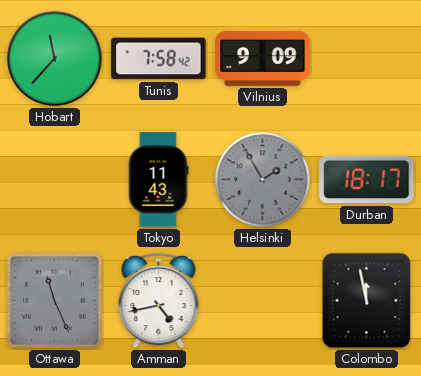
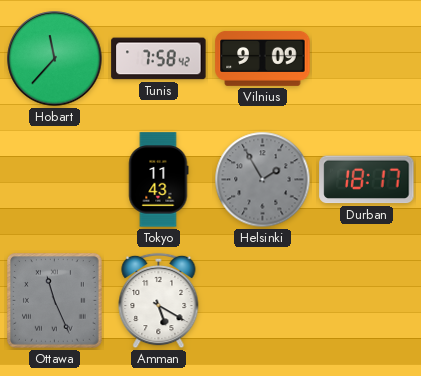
Amman: 4:43 -> 5:20 (159, 301)
Colombo: 11:58 -> none (367, 301)
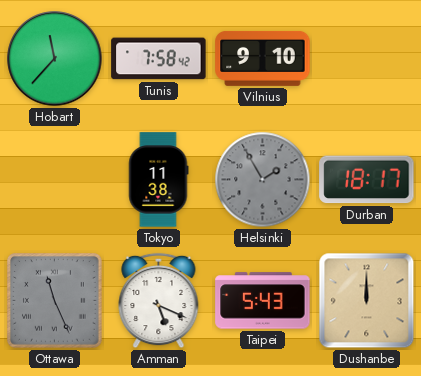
Vilnius: 9:09 -> 9:10 (263, 59)
Tokyo: 11:43 -> 11:38 (159, 180)
Amman: 5:20 -> 5:19 (159, 301)
Taipei: none -> 5:43 (263, 301)
Dushanbe: none -> 12:00 (367, 301)
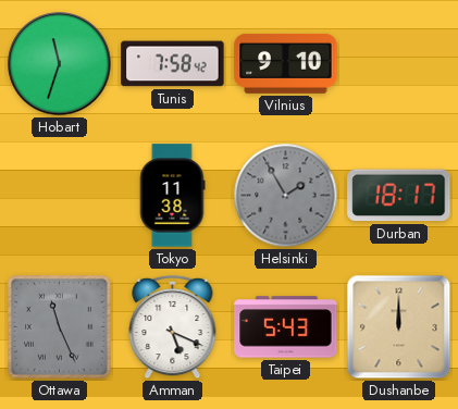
Hobart: 11:37 -> 11:33 (60, 64)
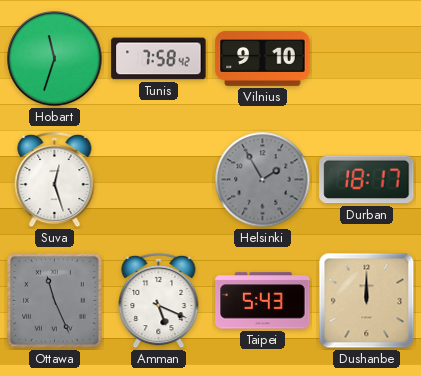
Suva: none -> 12:27 (55, 180)
Tokyo: 11:38 -> none (173, 196)
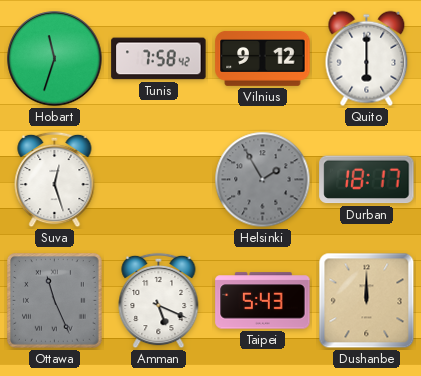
Vilnius: 9:10 -> 9:12 (263, 59)
Quito: none -> 6:00 (367, 59)
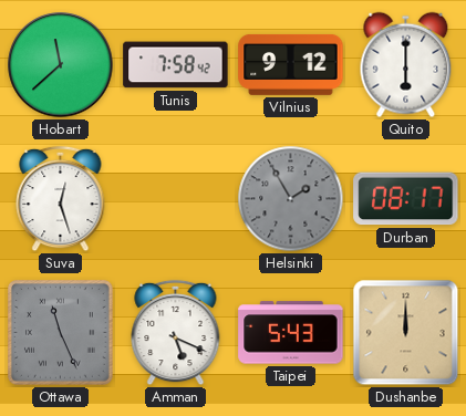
Hobart: 11:33 -> 11:38 (61, 65)
Durban: 18:17 -> 08:17 (406, 199)
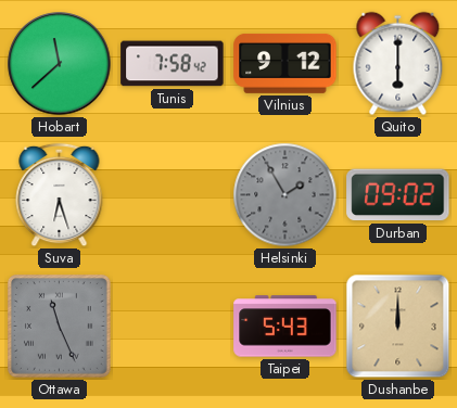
Suva: 12:27 -> 6:27 (60, 195)
Durban: 08:17 -> 09:02 (398, 195)
Amman: 5:19 -> none (176, 333)
